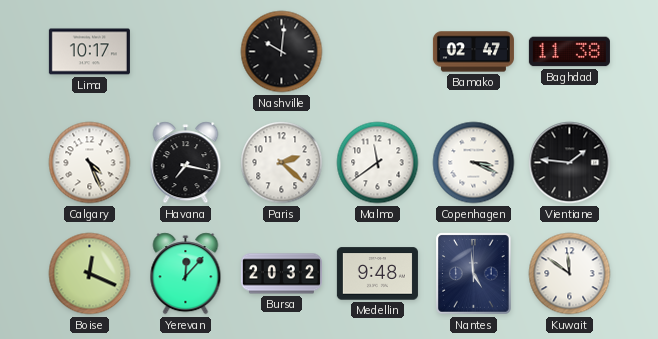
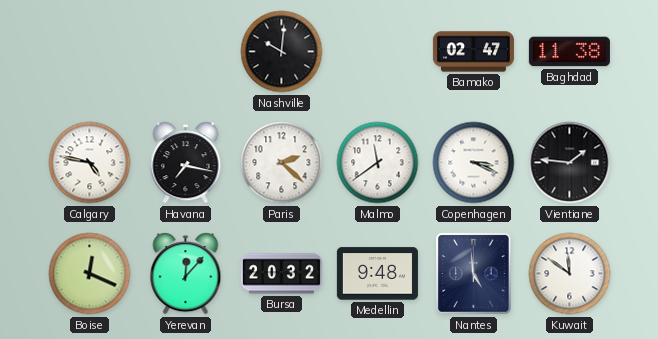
Lima: 10:17 -> none (89, 52)
Calgary: 4:26 -> 4:47 (90, 163)
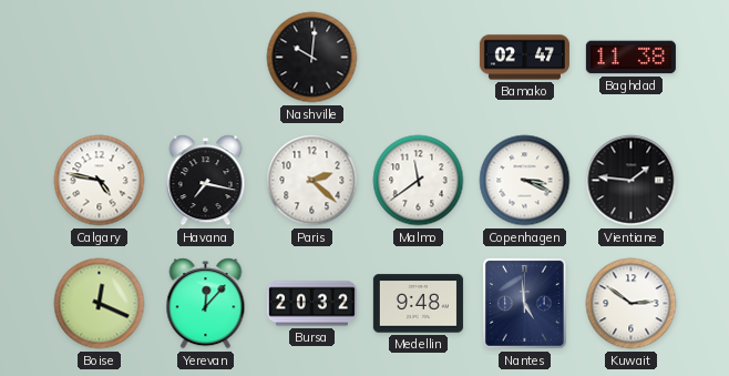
Kuwait: 11:51 -> 2:51 (632, 304)
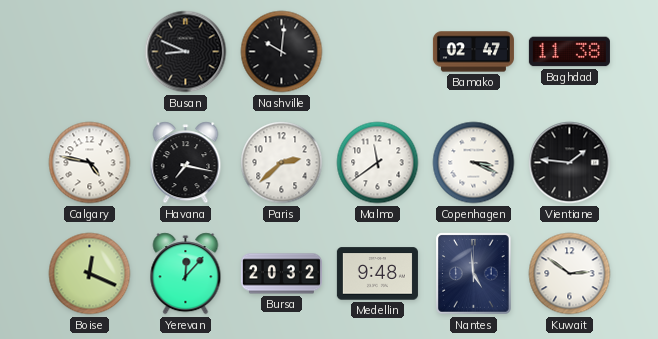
Busan: none -> 8:49 (186, 52)
Paris: 2:22 -> 2:38 (282, 163)
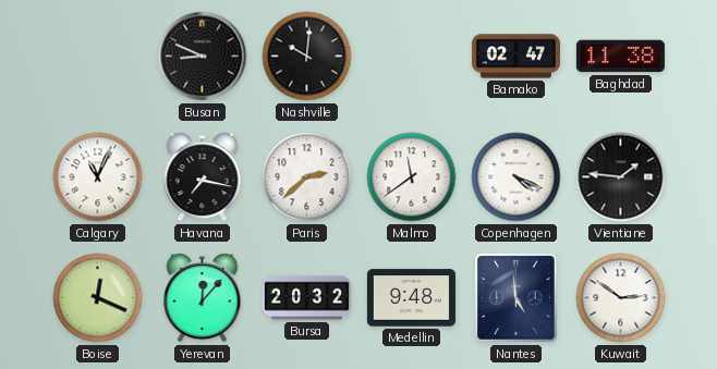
Calgary: 4:47 -> 11:04 (98, 177)
Copenhagen: 3:19 -> 4:19 (517, 177)
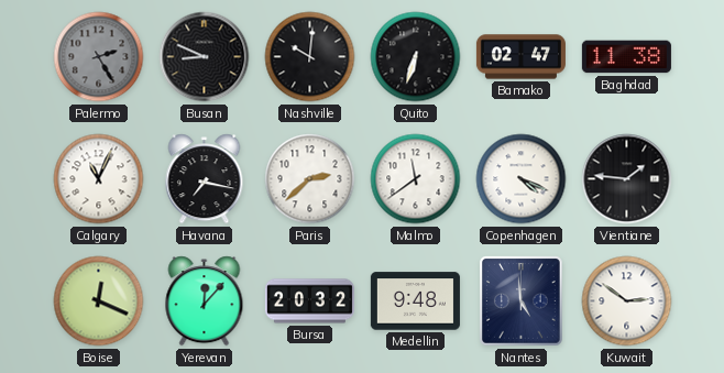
Palermo: none -> 2:25 (99, 57)
Quito: none -> 6:33 (416, 57)
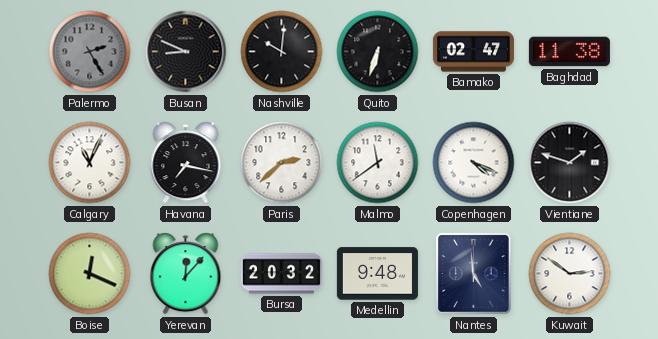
Vientiane: 1:46 -> 1:48 (570, 163)
